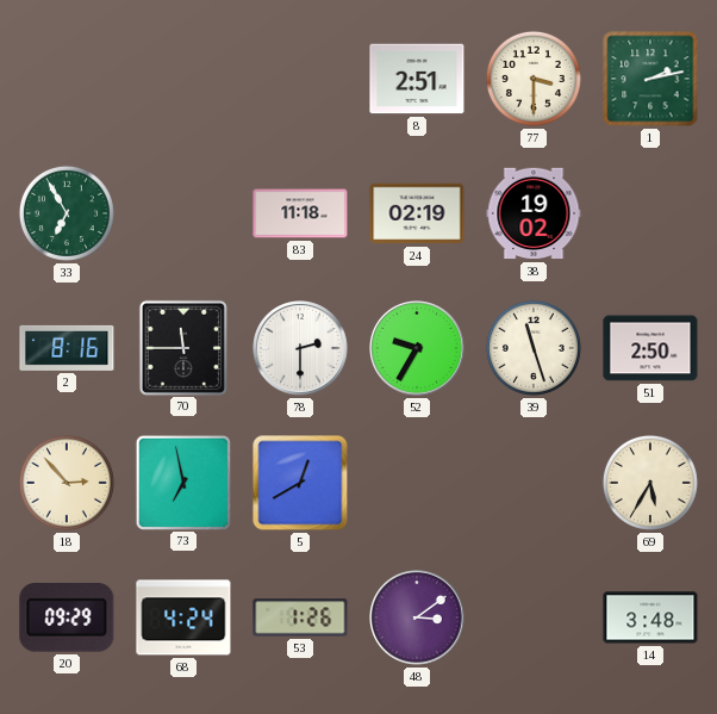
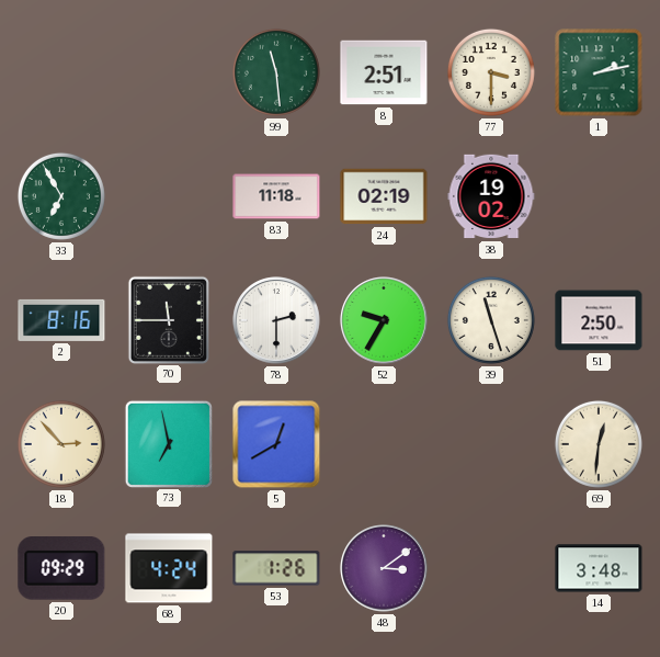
99: none -> 11:29 (276, 72)
69: 5:35 -> 12:31 (599, 444)
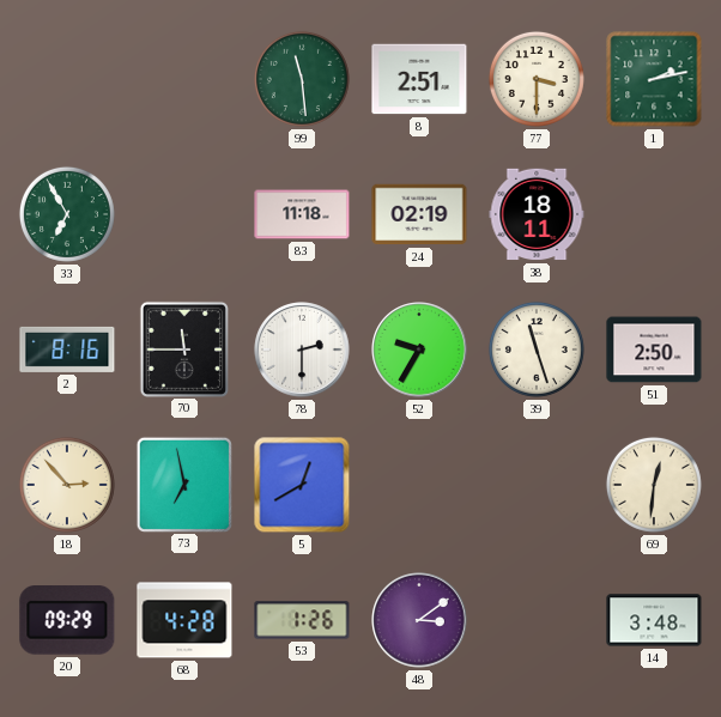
38: 19:02 -> 18:11 (537, 214)
68: 4:24 -> 4:28 (184, 620)
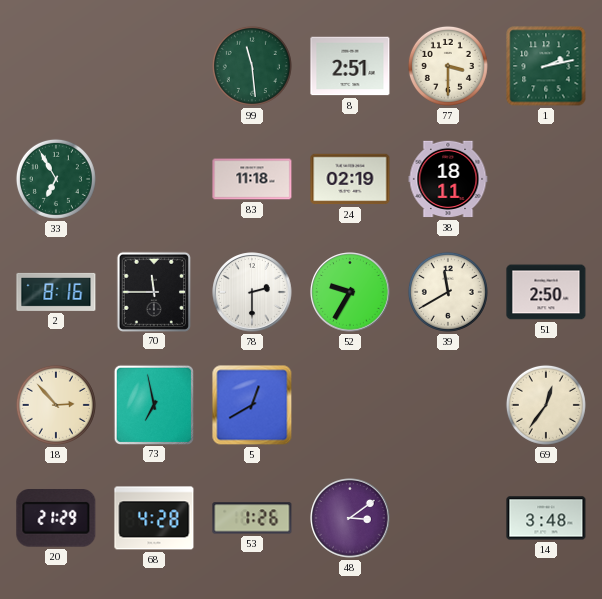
39: 11:27 -> 11:40 (448, 292)
69: 12:31 -> 12:36 (546, 405)
20: 09:29 -> 21:29 (56, 519)
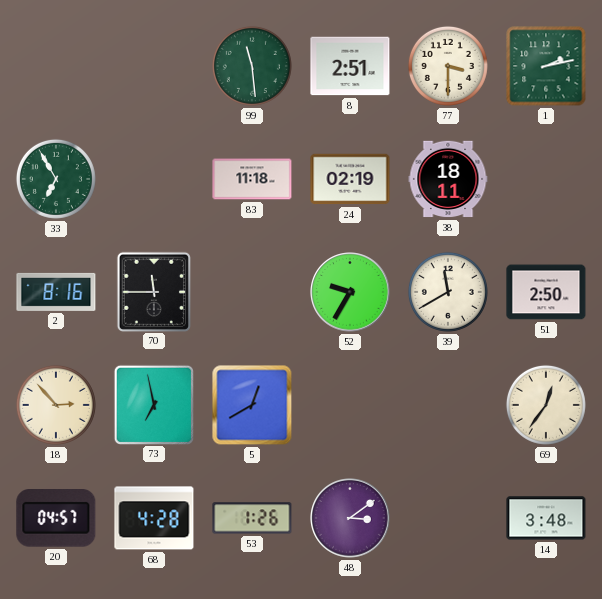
78: 2:30 -> none (252, 292)
20: 21:29 -> 04:57 (56, 519)
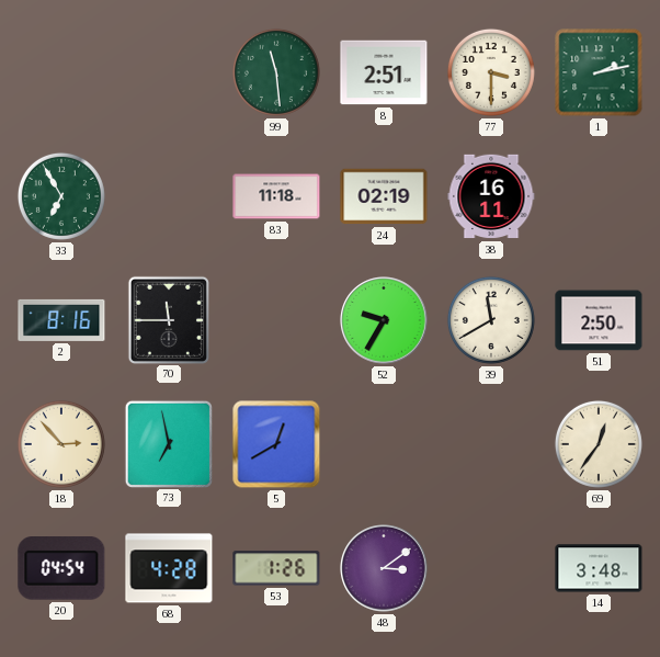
38: 18:11 -> 16:11 (491, 196)
20: 04:57 -> 04:54 (61, 569)
